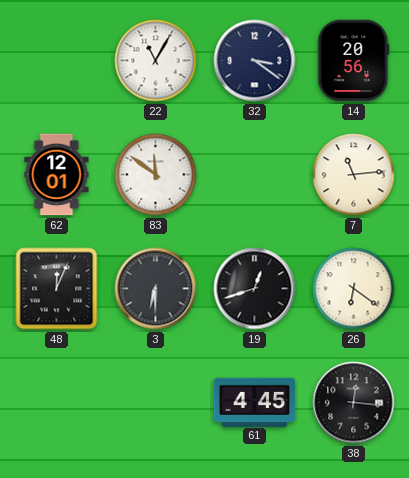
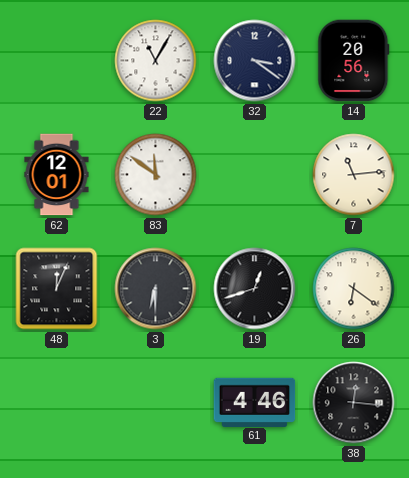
61: 4:45 -> 4:46 (255, 402)
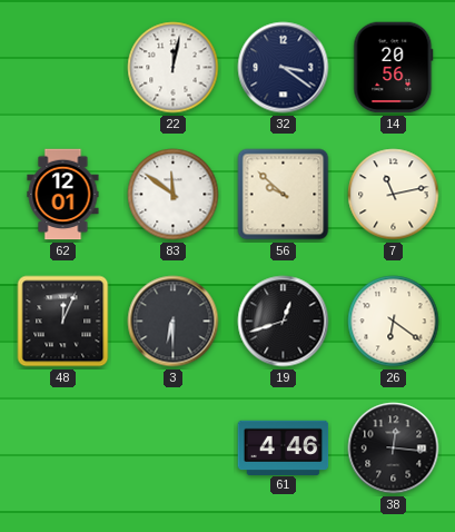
22: 11:05 -> 12:02 (174, 68)
56: none -> 9:52 (284, 195)
7: 11:14 -> 11:13 (394, 195)
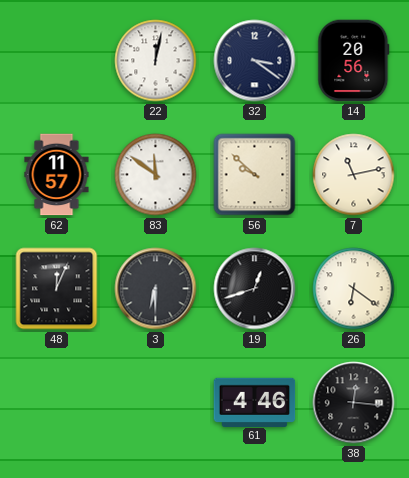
62: 12:01 -> 11:57 (57, 175)
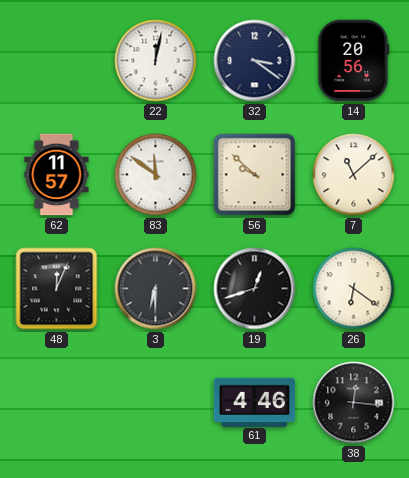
7: 11:13 -> 11:08 (354, 175)
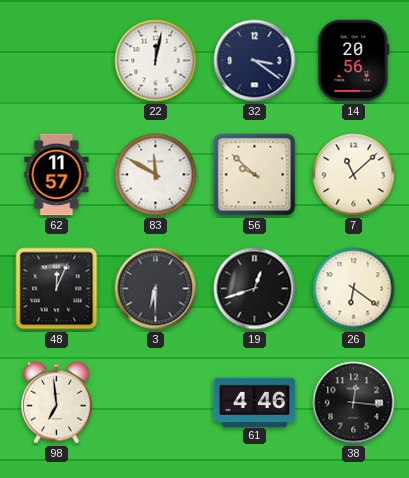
83: 11:51 -> 11:50 (156, 175)
98: none -> 6:59 (57, 402)
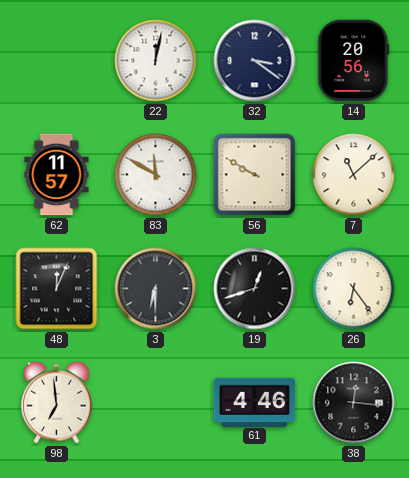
56: 9:52 -> 9:50 (255, 175)
26: 6:21 -> 6:24 (354, 289)
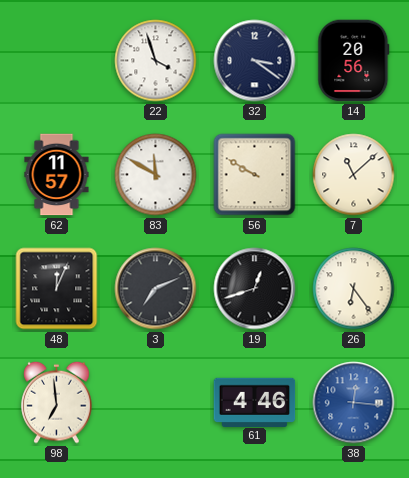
22: 12:02 -> 3:57 (156, 61)
3: 6:30 -> 7:11 (156, 289)
38 dial: black -> blue (354, 403)
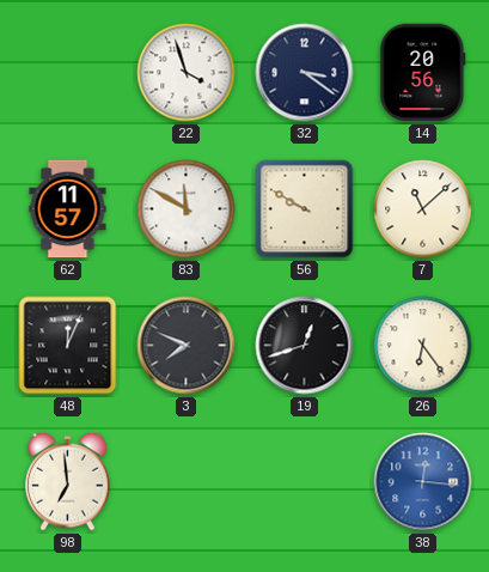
3: 7:11 -> 7:49 (187, 346)
61: 4:46 -> none (255, 402)
